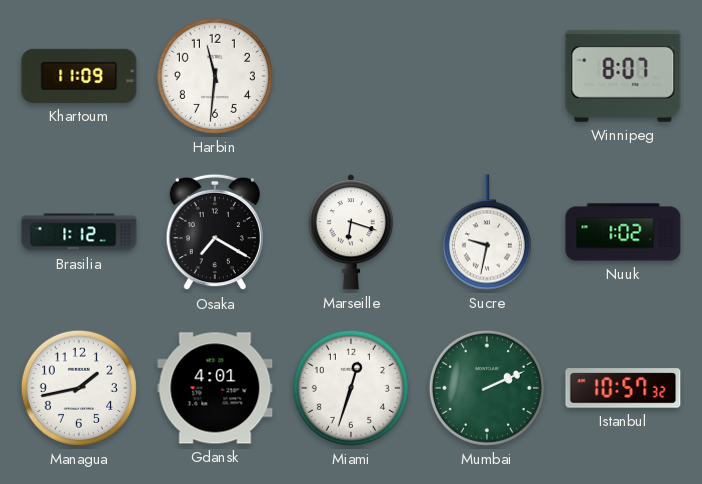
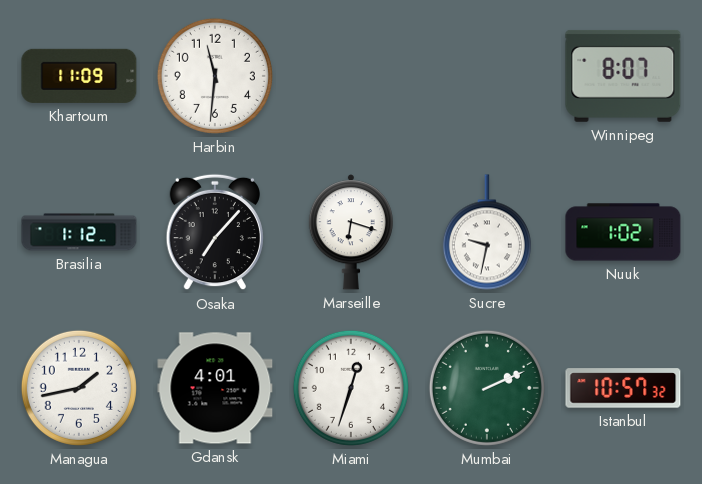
Osaka: 7:20 -> 7:07 (215, 232)
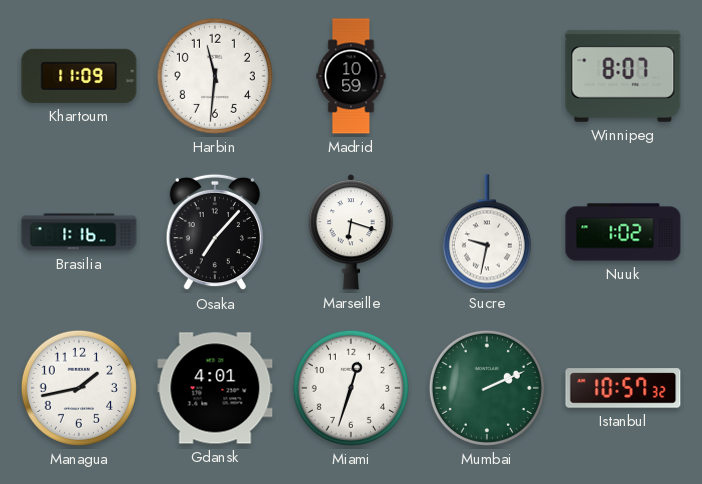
Madrid: none -> 10:59 (351, 76)
Brasilia: 1:12 -> 1:16 (79, 232)
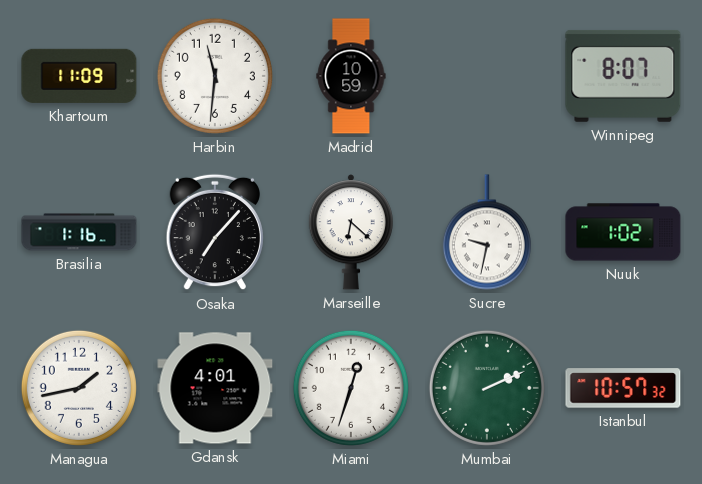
Marseille: 6:18 -> 6:22 (350, 232)
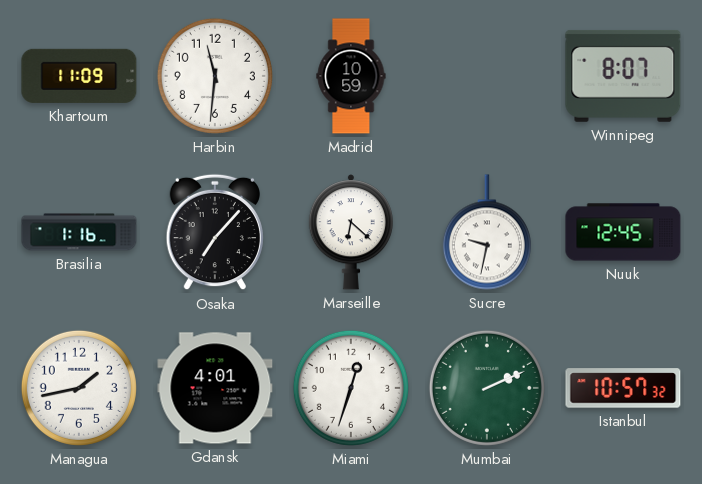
Nuuk: 1:02 -> 12:45 (623, 232)
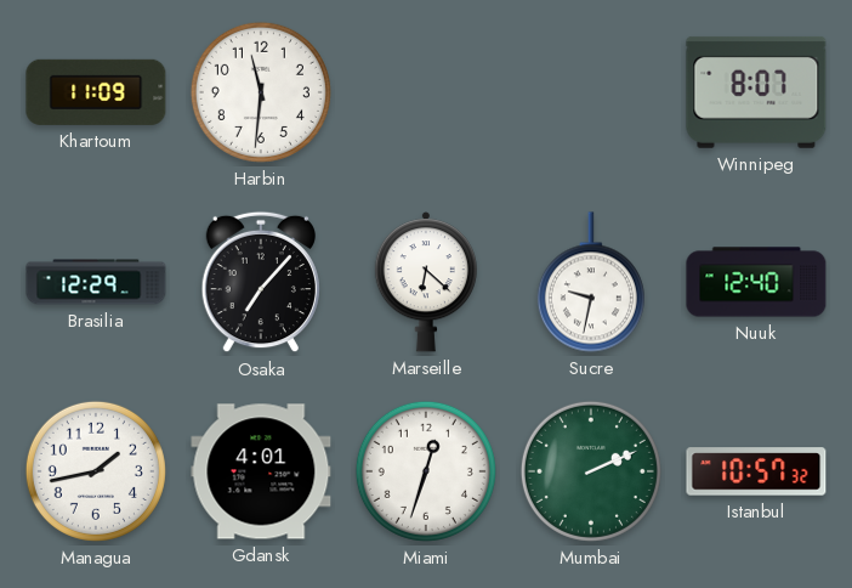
Madrid: 10:59 -> none (351, 76)
Brasilia: 1:16 -> 12:29 (96, 282)
Nuuk: 12:45 -> 12:40 (756, 282)
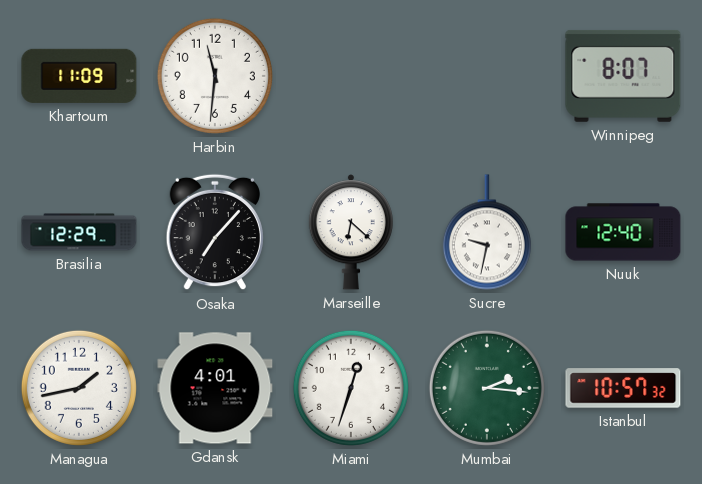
Mumbai: 2:11 -> 2:16 (487, 388)
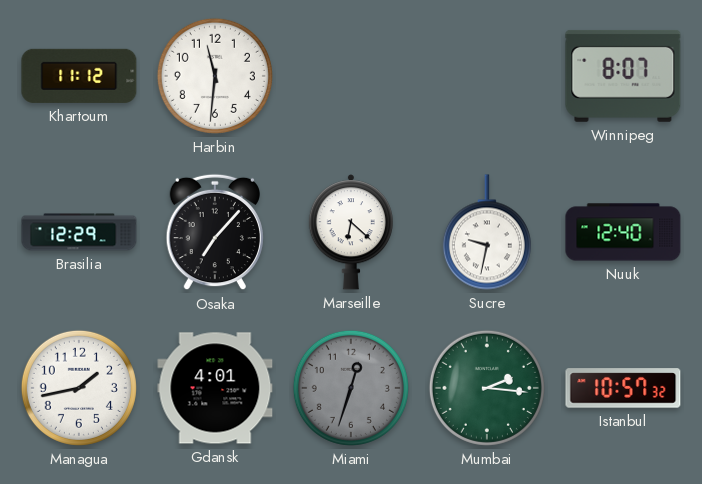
Khartoum: 11:09 -> 11:12 (79, 76)
Miami dial: white -> grey (351, 388)
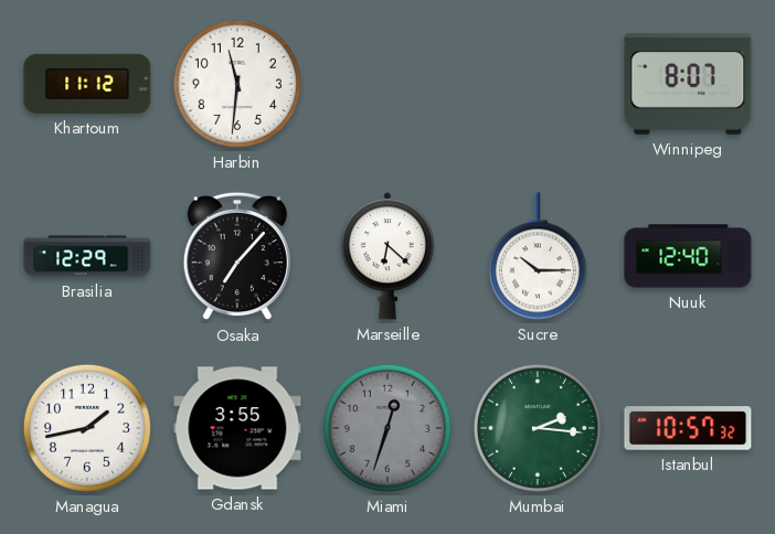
Sucre: 9:32 -> 10:15 (538, 256)
Gdansk: 4:01 -> 3:55 (237, 428)
